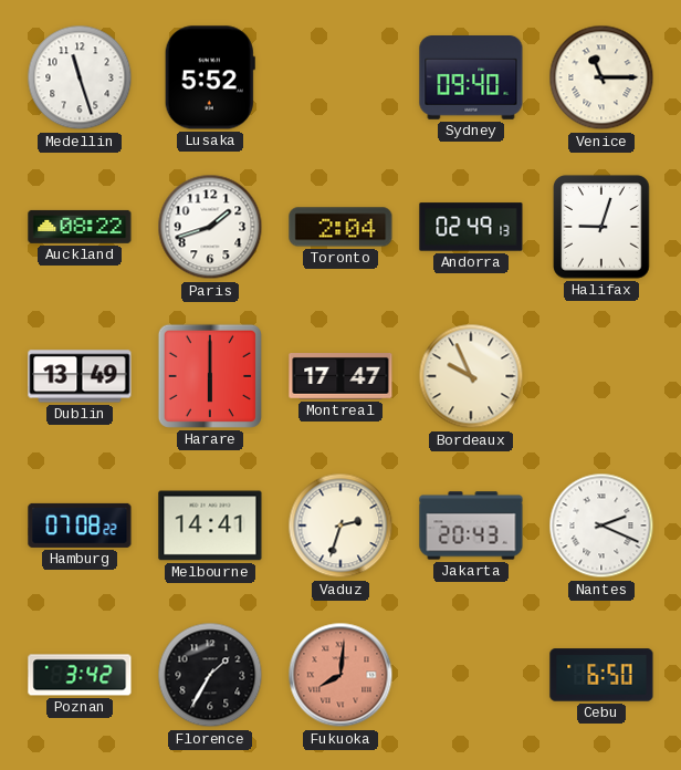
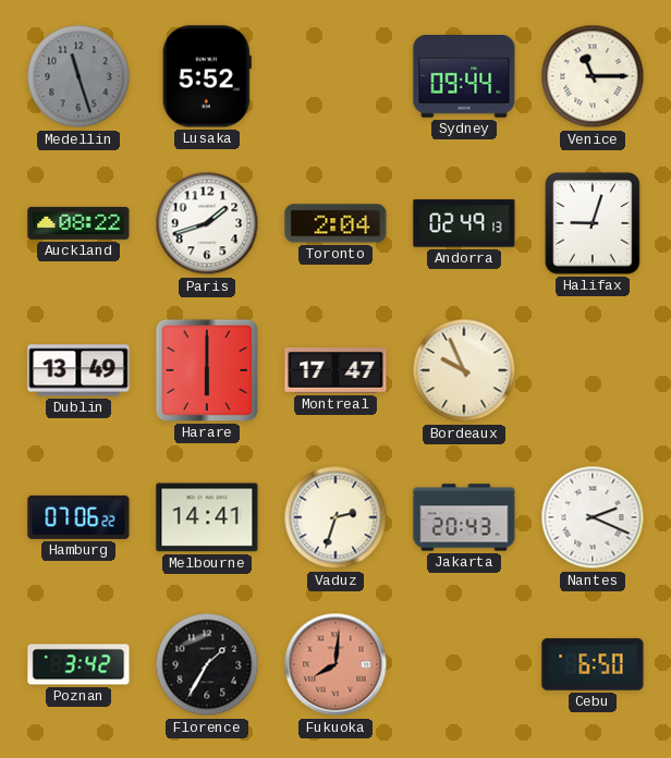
Medellin dial: white -> grey (78, 76)
Sydney: 09:40 -> 09:44 (464, 77)
Hamburg: 07:08 -> 07:06 (78, 517)
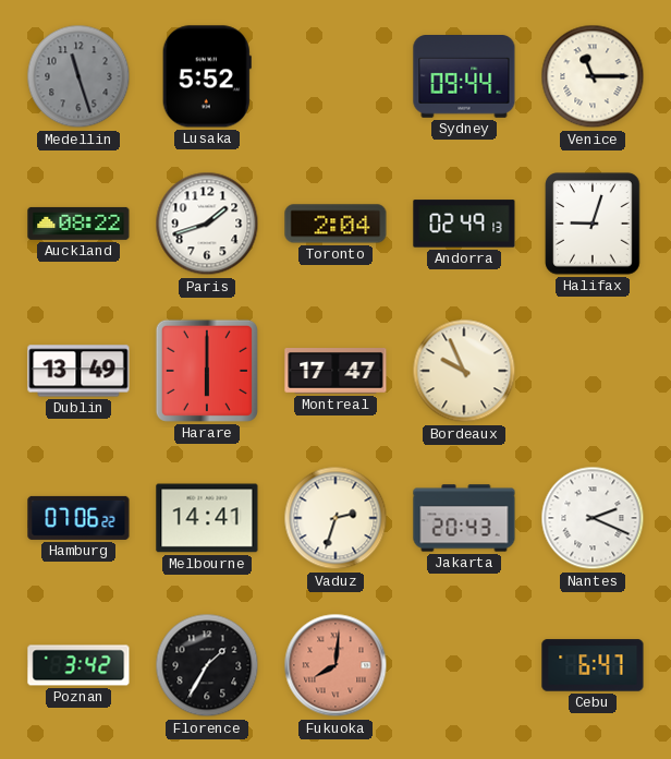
Cebu: 6:50 -> 6:47 (593, 665)
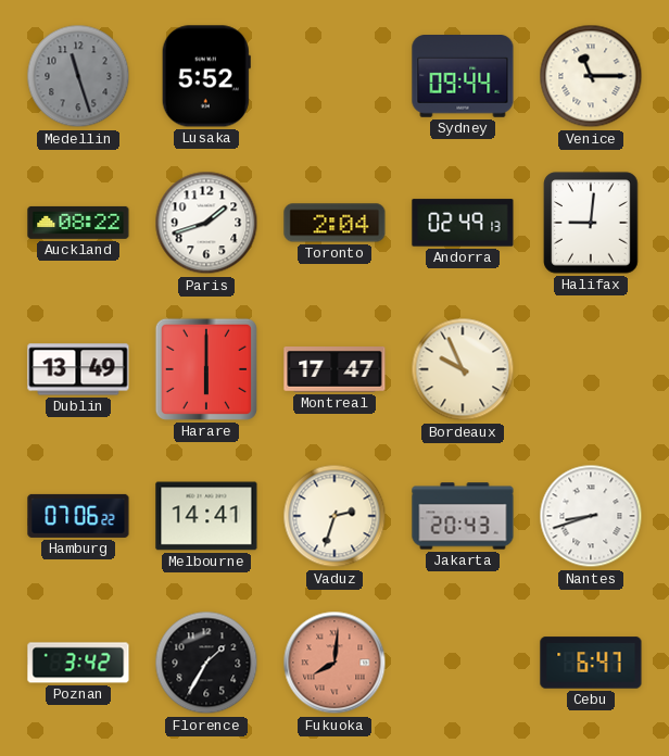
Halifax: 9:03 -> 9:01 (591, 223)
Nantes: 2:19 -> 8:42 (591, 516)
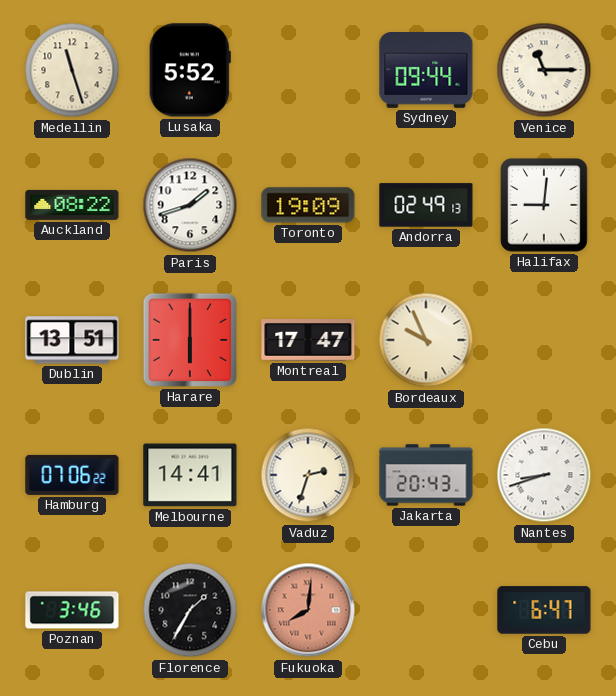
Medellin dial: grey -> cream (72, 70)
Toronto: 2:04 -> 19:09 (308, 205)
Dublin: 13:49 -> 13:51 (72, 340)
Poznan: 3:42 -> 3:46 (72, 610)
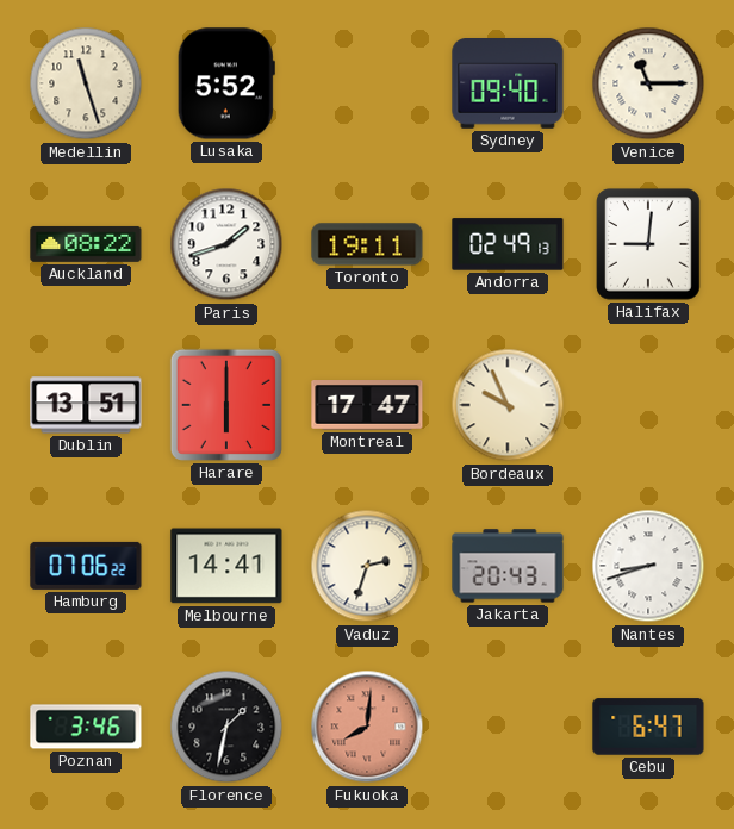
Sydney: 09:44 -> 09:40 (508, 85)
Toronto: 19:09 -> 19:11 (367, 244)
Florence: 1:35 -> 1:32 (226, 727)
